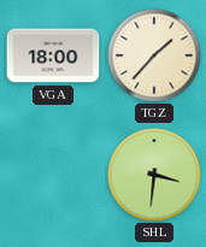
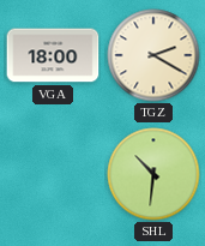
TGZ: 1:37 -> 2:20 (153, 55)
SHL: 3:31 -> 10:31 (153, 174)
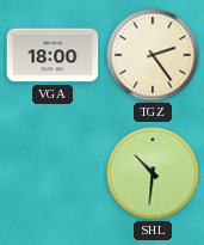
TGZ: 2:20 -> 2:24 (153, 55)
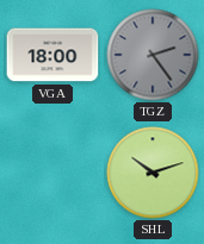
TGZ dial: cream -> grey (153, 55)
SHL: 10:31 -> 10:12 (153, 173)
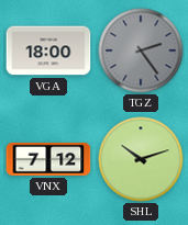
VNX: none -> 7:12 (48, 159)
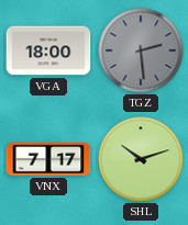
TGZ: 2:24 -> 2:29 (141, 50)
VNX: 7:12 -> 7:17 (48, 159)
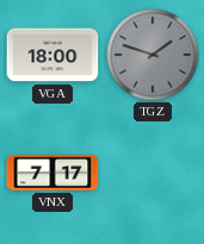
TGZ: 2:29 -> 1:48 (153, 55)
SHL: 10:12 -> none (141, 159)
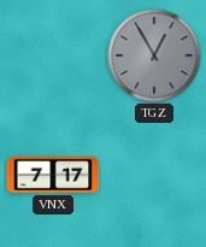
VGA: 18:00 -> none (52, 55)
TGZ: 1:48 -> 12:55 (154, 55)
